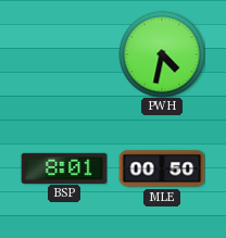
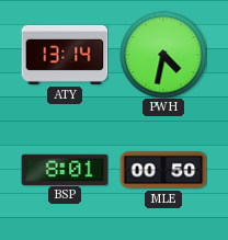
ATY: none -> 13:14 (65, 55)
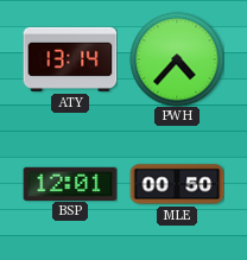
PWH: 4:32 -> 4:37 (177, 59)
BSP: 8:01 -> 12:01 (70, 183)
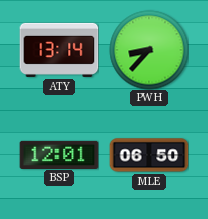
PWH: 4:37 -> 8:37 (149, 50)
MLE: 00:50 -> 06:50 (149, 155)
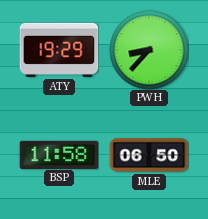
ATY: 13:14 -> 19:29 (59, 50)
BSP: 12:01 -> 11:58 (59, 154)
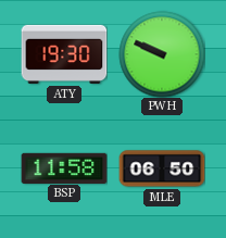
ATY: 19:29 -> 19:30 (64, 54)
PWH: 8:37 -> 9:49 (162, 54)
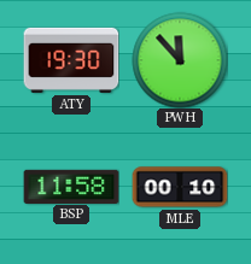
PWH: 9:49 -> 11:53 (180, 60)
MLE: 06:50 -> 00:10 (180, 187)
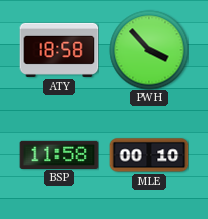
ATY: 19:30 -> 18:58 (59, 50)
PWH: 11:53 -> 3:53 (149, 50)
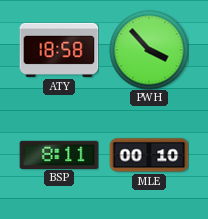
BSP: 11:58 -> 8:11 (59, 154)
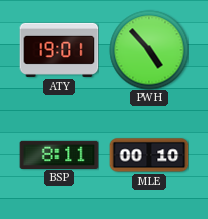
ATY: 18:58 -> 19:01 (59, 50)
PWH: 3:53 -> 4:53 (149, 50)
